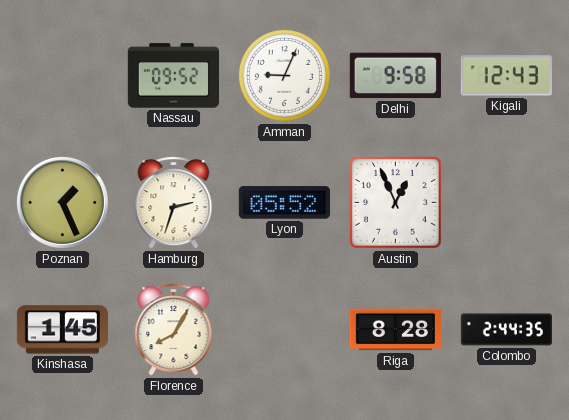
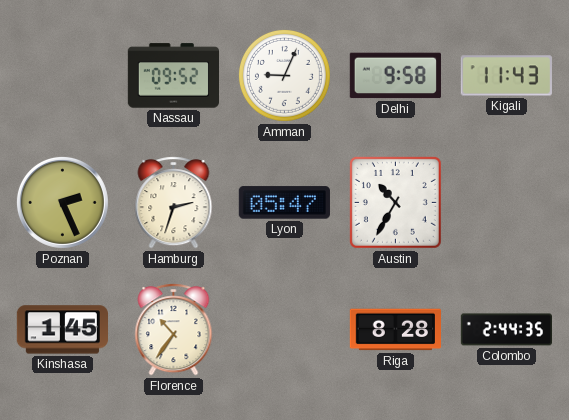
Kigali: 12:43 -> 11:43 (506, 76)
Poznan: 1:26 -> 2:26 (62, 202)
Lyon: 05:52 -> 05:47 (284, 203)
Austin: 12:56 -> 10:35 (395, 202)
Florence: 8:05 -> 10:36 (174, 330)
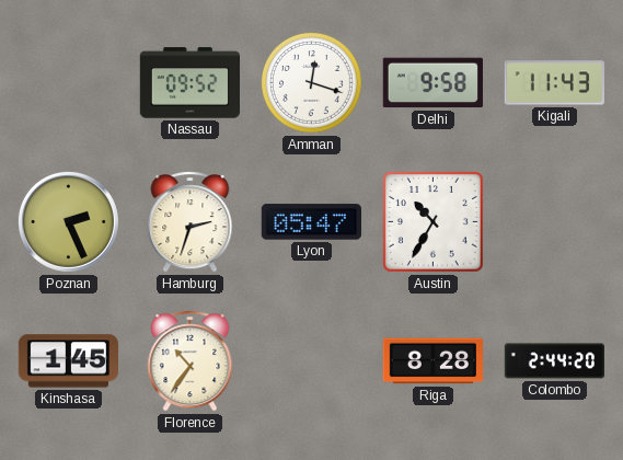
Amman: 9:04 -> 12:18 (311, 82)
Colombo: 2:44:35 -> 2:44:20 (554, 361)
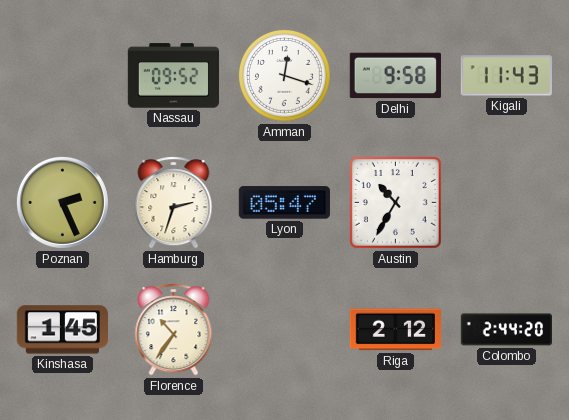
Riga: 8:28 -> 2:12 (395, 330)
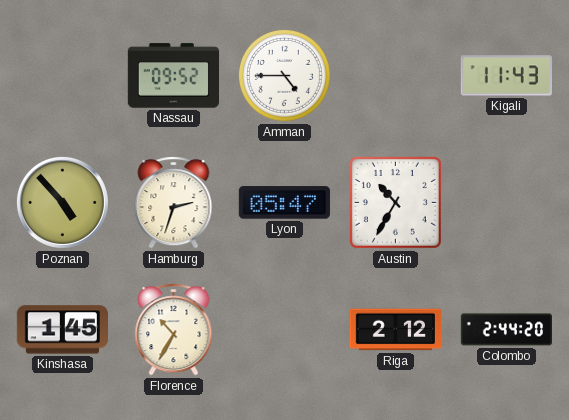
Amman: 12:18 -> 4:45 (284, 75)
Delhi: 9:58 -> none (395, 76)
Poznan: 2:26 -> 4:53 (62, 202)
Florence: 10:36 -> 10:35 (174, 330)
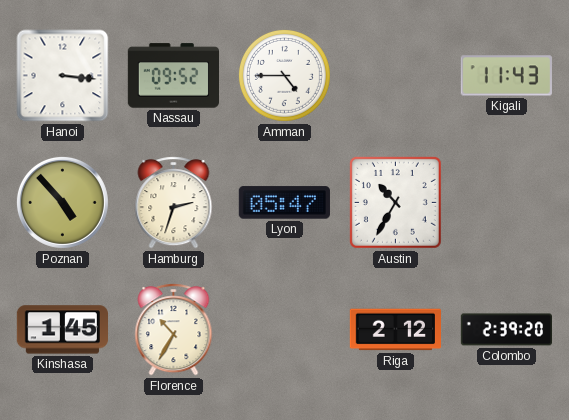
Hanoi: none -> 3:16 (63, 76)
Colombo: 2:44 -> 2:39 (506, 330)
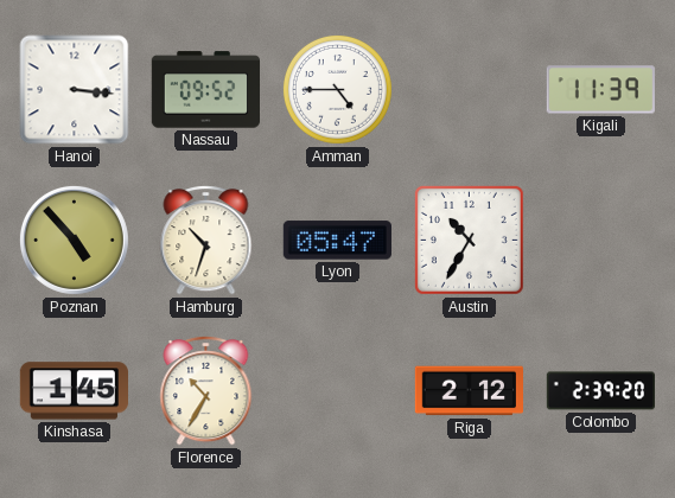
Kigali: 11:43 -> 11:39 (600, 90)
Hamburg: 2:33 -> 10:33 (206, 241)
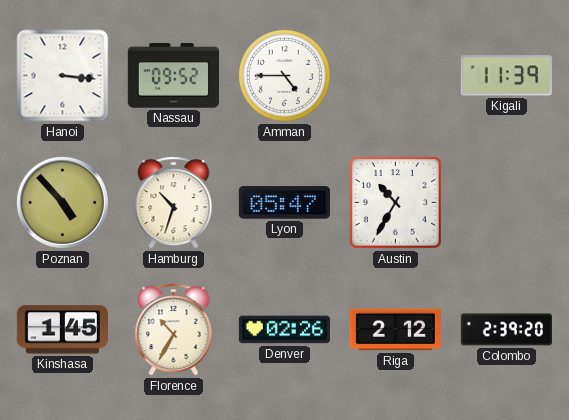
Denver: none -> 02:26 (284, 330)
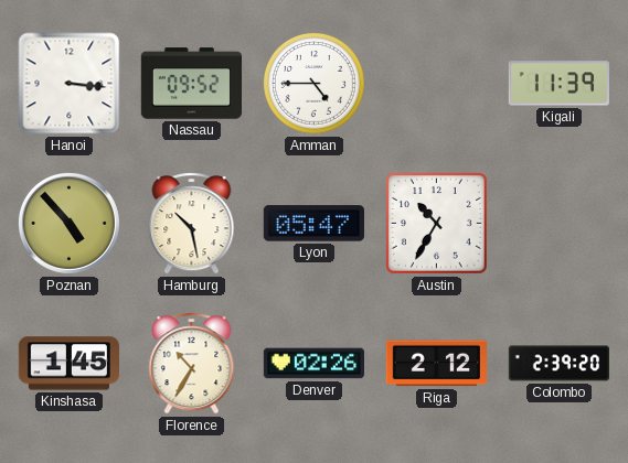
Hamburg: 10:33 -> 10:28 (192, 224)
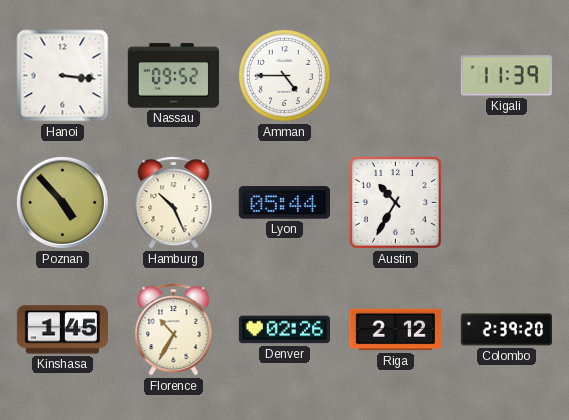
Hamburg: 10:28 -> 10:26 (174, 203)
Lyon: 05:47 -> 05:44 (284, 203)
